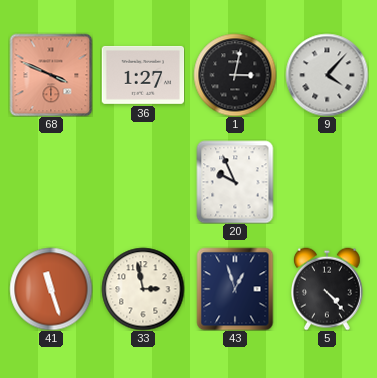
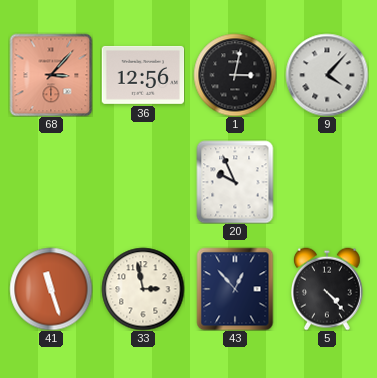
68: 3:49 -> 3:07 (51, 75)
36: 1:27 -> 12:56 (143, 75)
43: 12:57 -> 12:53 (235, 289)
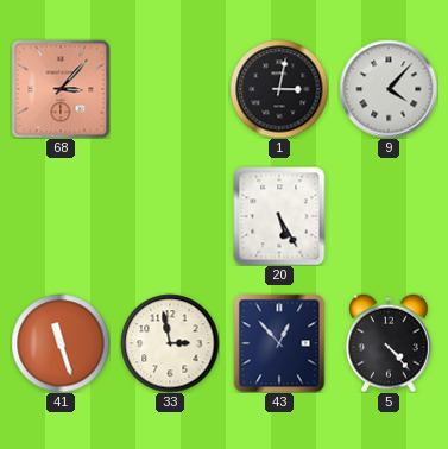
36: 12:56 -> none (143, 75)
20: 9:56 -> 5:25 (279, 216)
